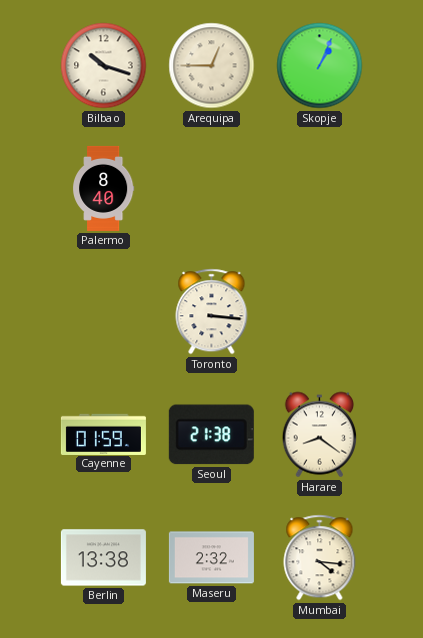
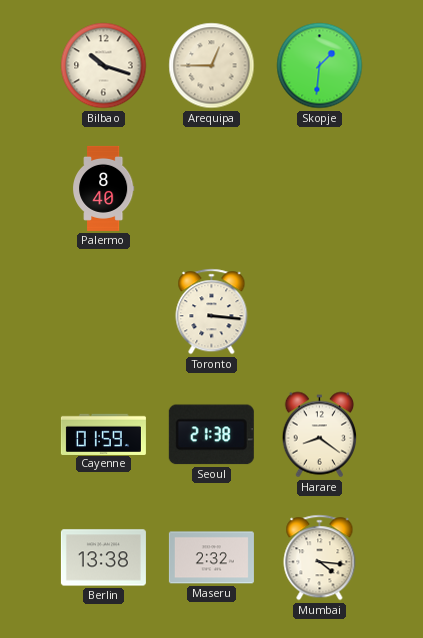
Skopje: 1:04 -> 1:31 (320, 66)
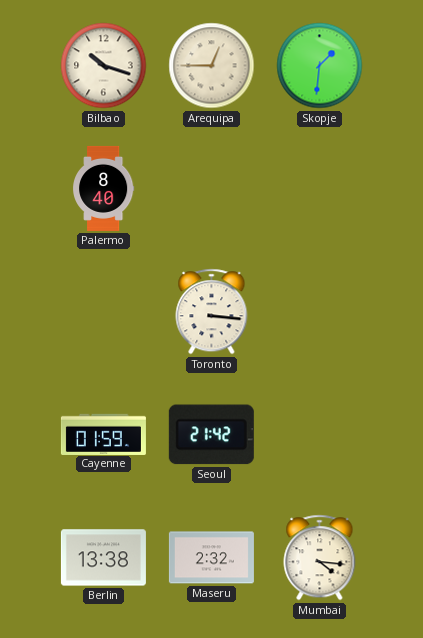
Seoul: 21:38 -> 21:42 (211, 435)
Harare: 8:21 -> none (319, 435)
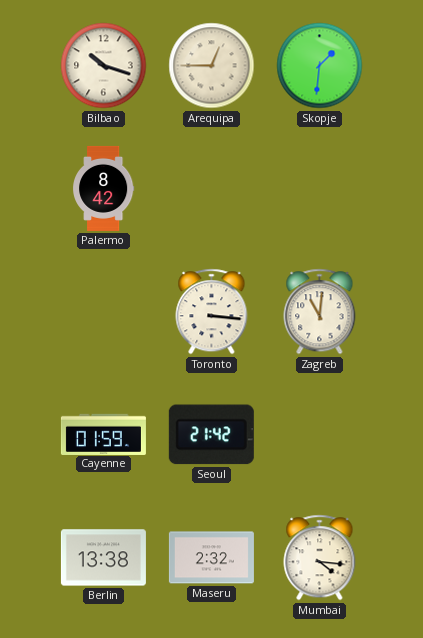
Palermo: 8:40 -> 8:42 (104, 188)
Zagreb: none -> 11:01 (320, 312)
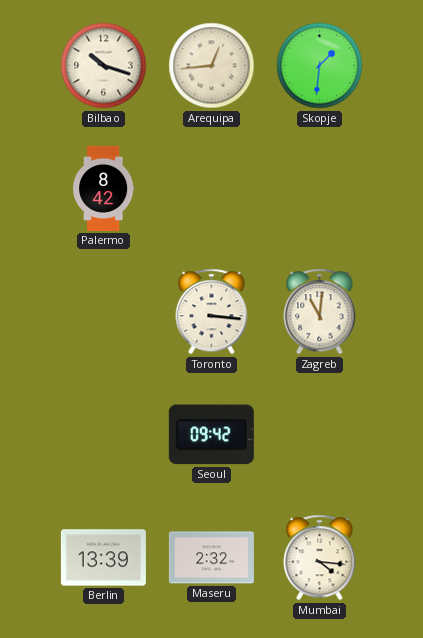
Arequipa: 12:45 -> 12:44 (212, 66)
Cayenne: 01:59 -> none (103, 434)
Seoul: 21:42 -> 09:42 (211, 435)
Berlin: 13:38 -> 13:39 (103, 558)
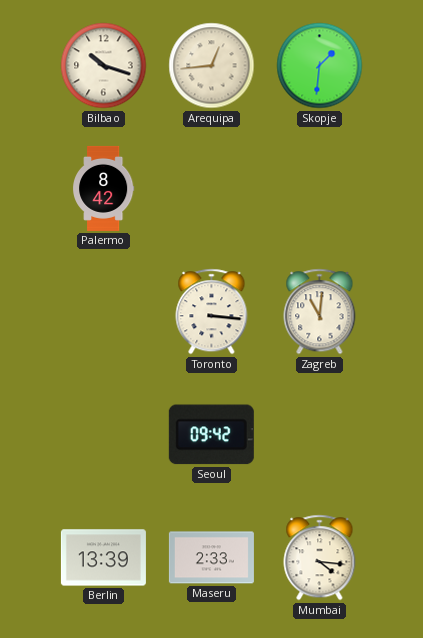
Maseru: 2:32 -> 2:33 (211, 558)
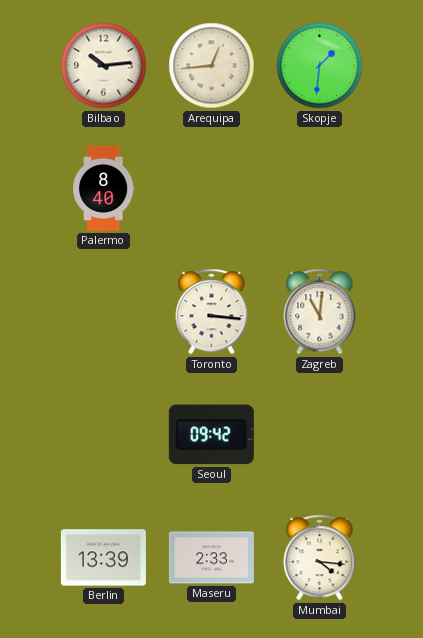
Bilbao: 10:18 -> 10:14 (104, 66)
Palermo: 8:42 -> 8:40 (104, 188)
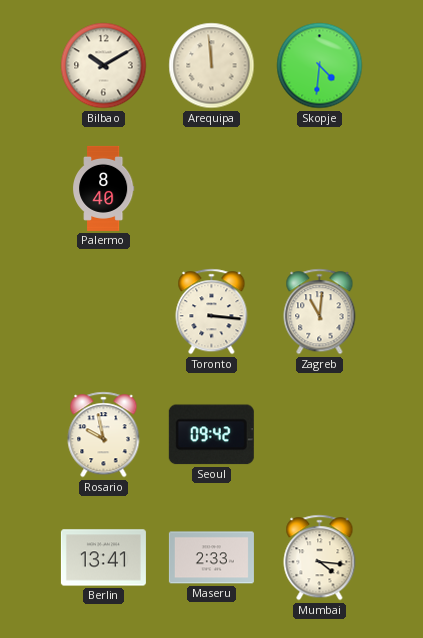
Bilbao: 10:14 -> 10:10 (104, 66)
Arequipa: 12:44 -> 11:59 (212, 66)
Skopje: 1:31 -> 4:31 (320, 66)
Rosario: none -> 9:58 (104, 435)
Berlin: 13:39 -> 13:41 (103, 558)
